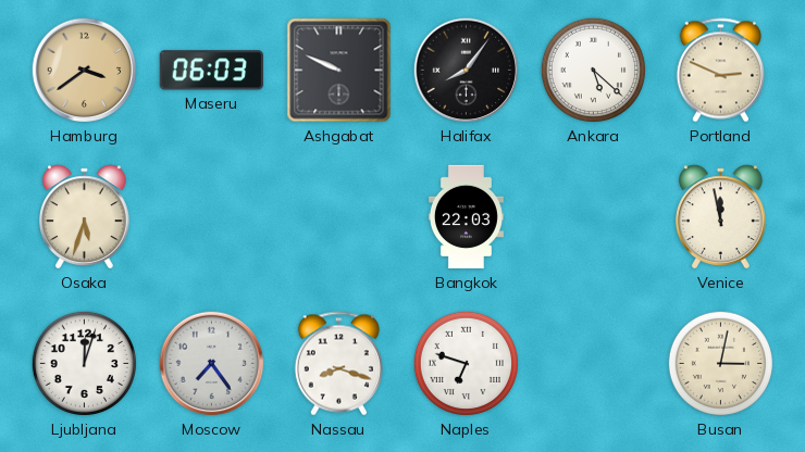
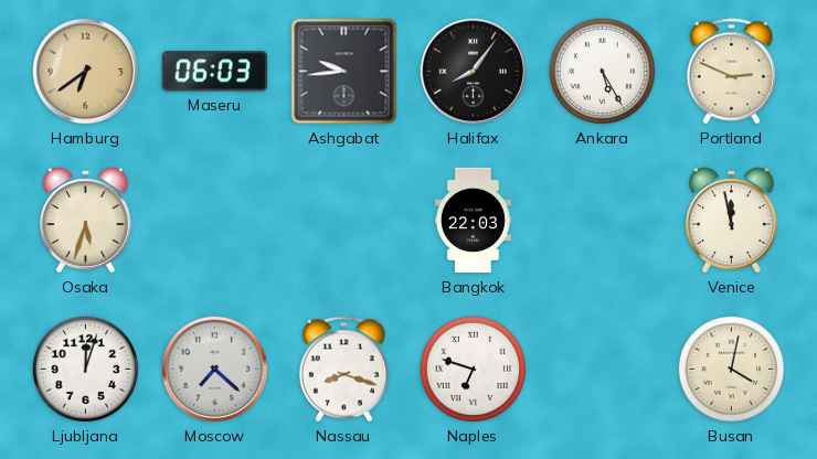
Hamburg: 3:39 -> 6:39 (86, 72)
Ashgabat: 9:49 -> 9:44 (344, 72)
Ankara: 5:22 -> 5:25 (602, 71)
Moscow: 7:24 -> 7:22 (215, 370)
Busan: 3:02 -> 4:02 (731, 369)
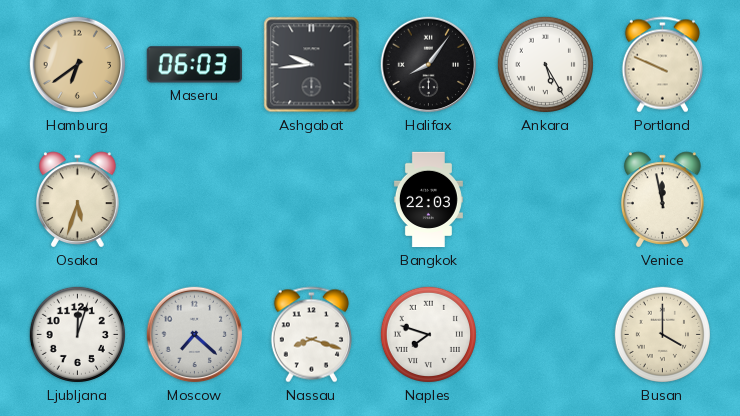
Portland: 2:49 -> 9:49 (662, 65)
Naples: 6:48 -> 7:48 (428, 334)
Busan: 4:02 -> 4:00 (662, 334)
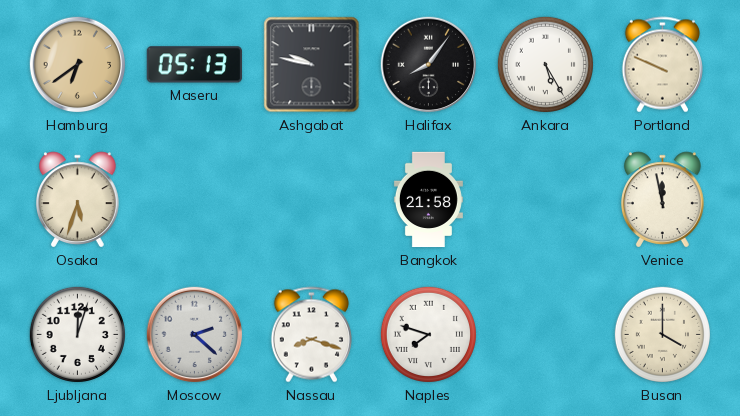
Maseru: 06:03 -> 05:13 (194, 65)
Ashgabat: 9:44 -> 9:47 (312, 65)
Bangkok: 22:03 -> 21:58 (428, 200)
Moscow: 7:22 -> 2:22 (195, 335)
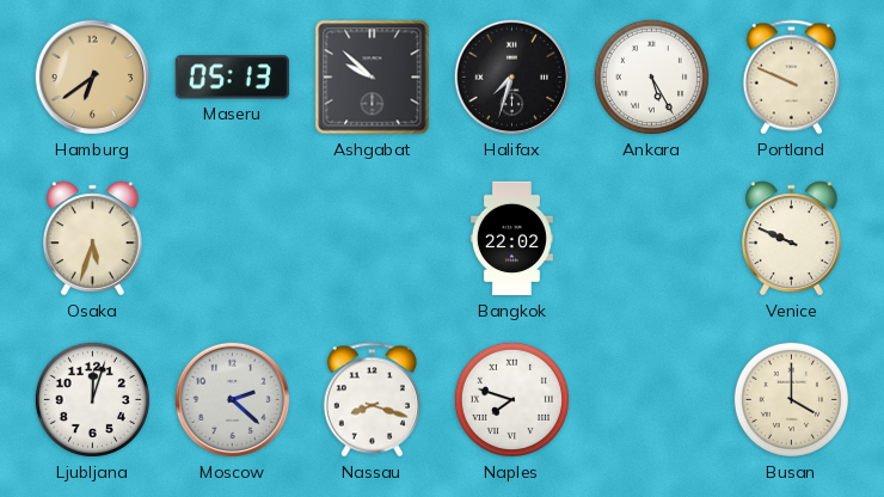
Ashgabat: 9:47 -> 9:52 (373, 78)
Halifax: 8:06 -> 7:33 (512, 78)
Bangkok: 21:58 -> 22:02 (511, 239)
Venice: 11:58 -> 9:49 (792, 239)
